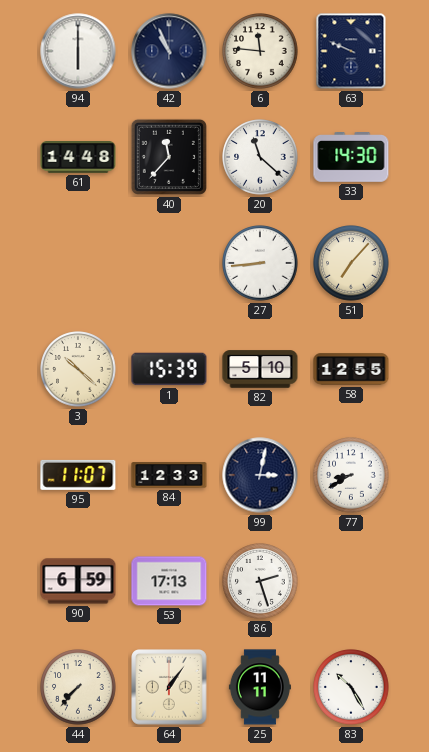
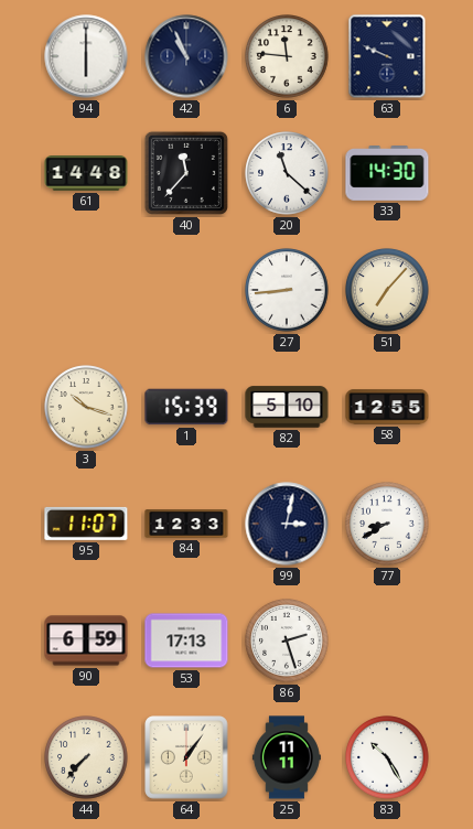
3: 10:22 -> 10:18 (86, 407)
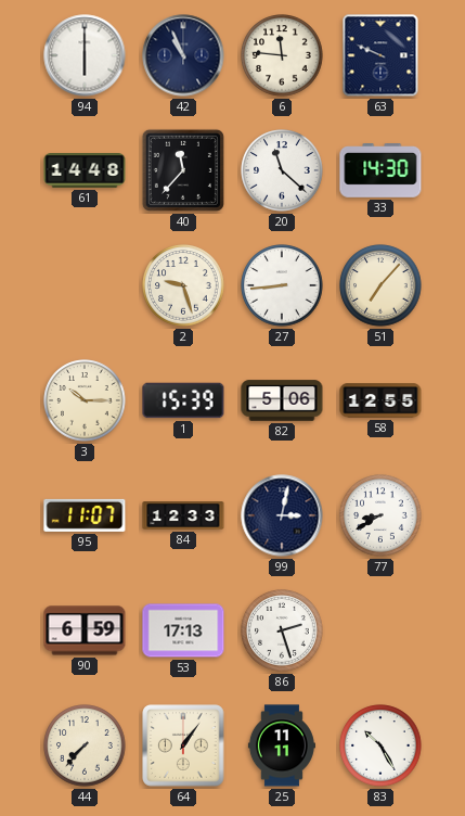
2: none -> 9:27 (183, 285)
3: 10:18 -> 10:15 (85, 400)
82: 5:10 -> 5:06 (282, 400)
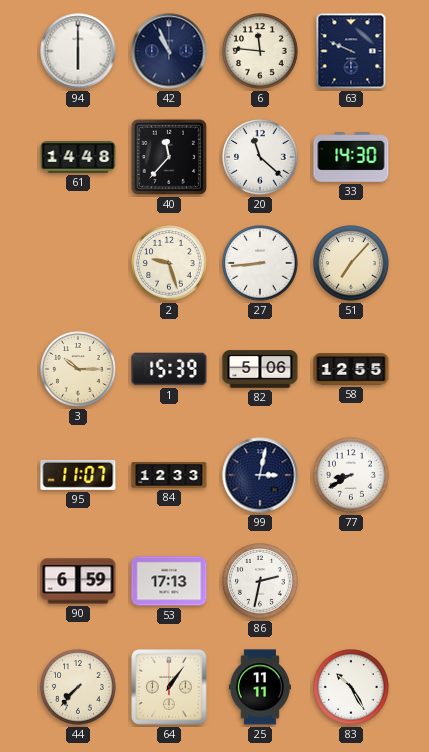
86: 2:27 -> 2:32 (260, 581)
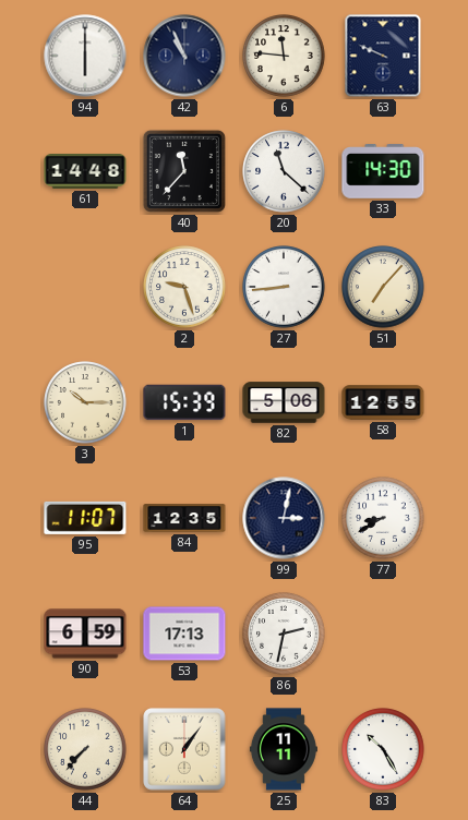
84: 12:33 -> 12:35 (184, 518)
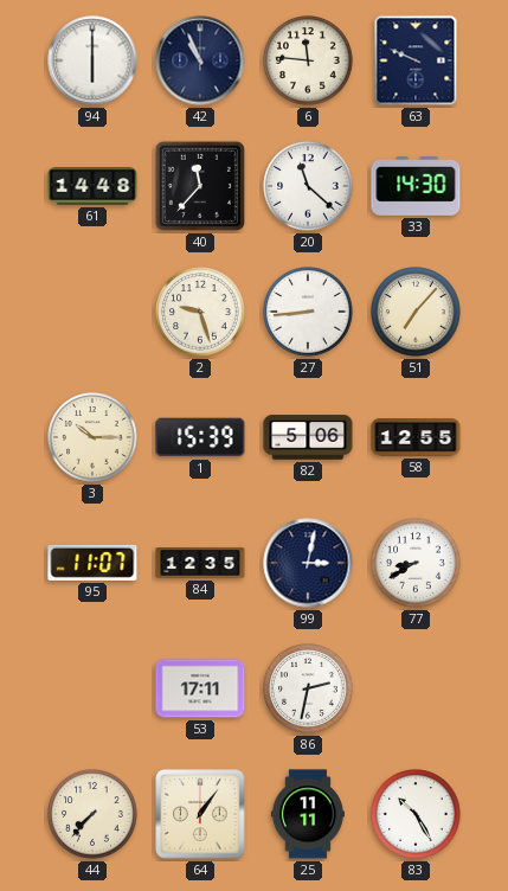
90: 6:59 -> none (85, 634)
53: 17:13 -> 17:11 (200, 688)
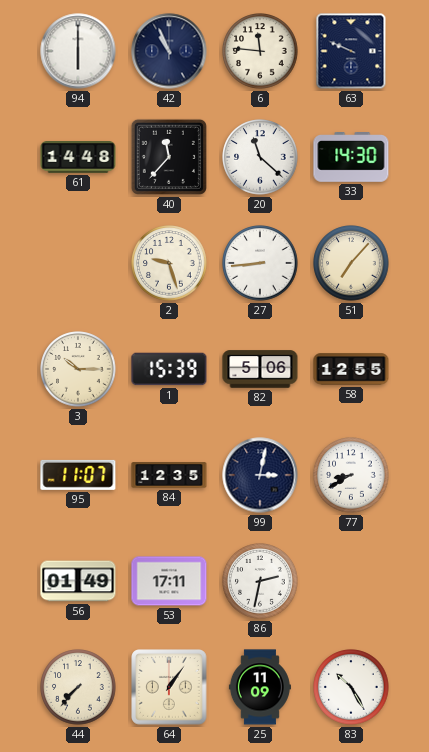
56: none -> 01:49 (78, 581)
25: 11:11 -> 11:09 (260, 687)
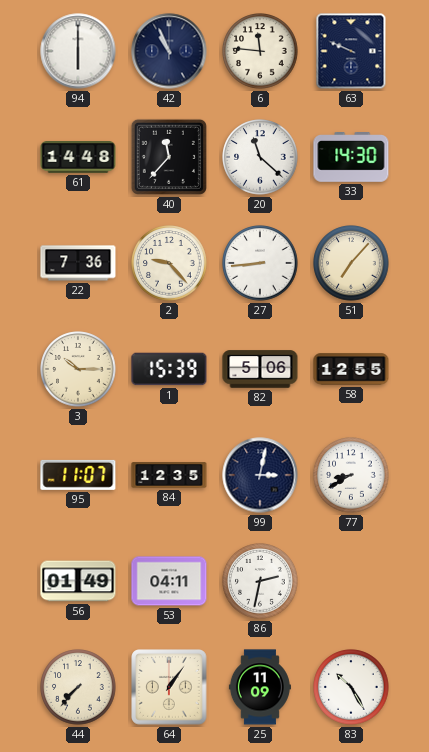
22: none -> 7:36 (78, 263)
2: 9:27 -> 9:23 (169, 263)
53: 17:11 -> 04:11 (169, 581)
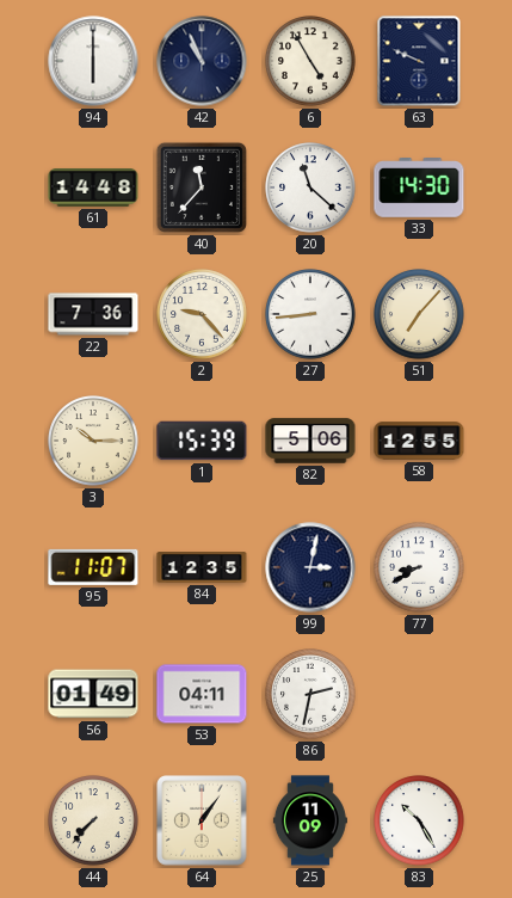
6: 11:46 -> 4:55 (310, 61)
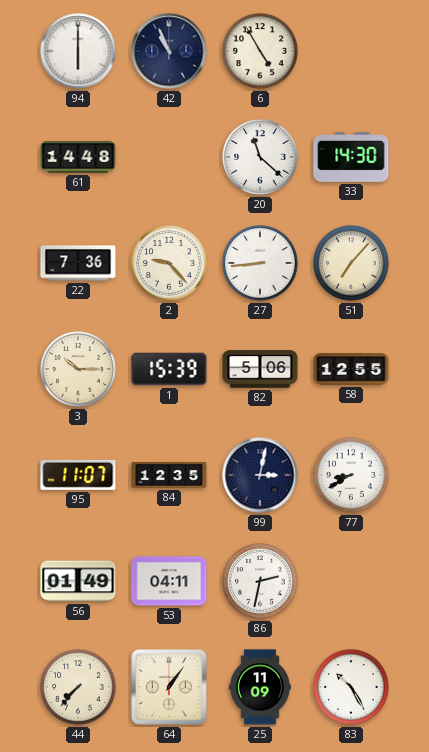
63: 9:49 -> none (419, 61)
40: 11:37 -> none (202, 187)
